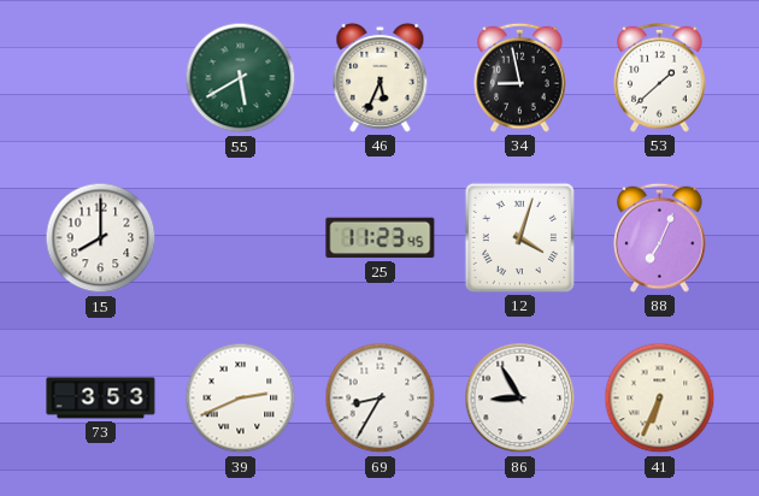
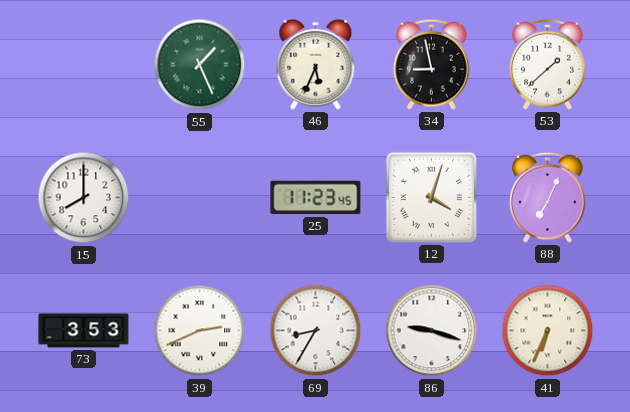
55: 5:40 -> 1:26 (200, 65)
86: 8:55 -> 9:18 (432, 331)
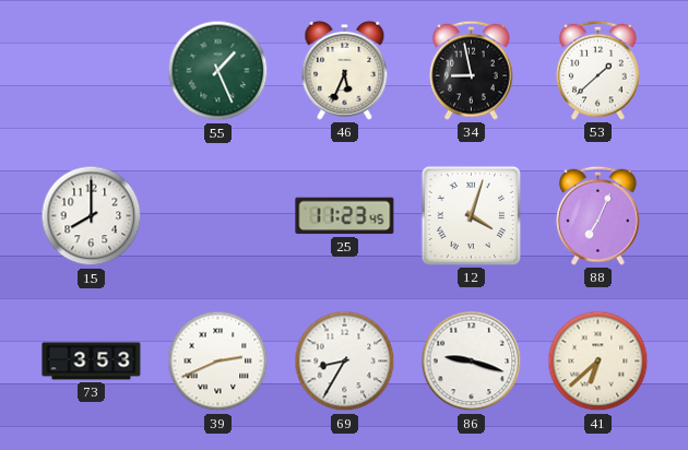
41: 6:34 -> 6:38 (598, 362)
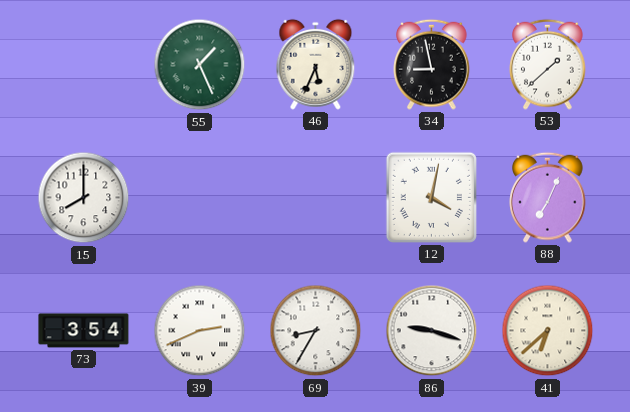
25: 11:23 -> none (345, 216)
12: 4:03 -> 4:02 (431, 197)
73: 3:53 -> 3:54 (84, 331)
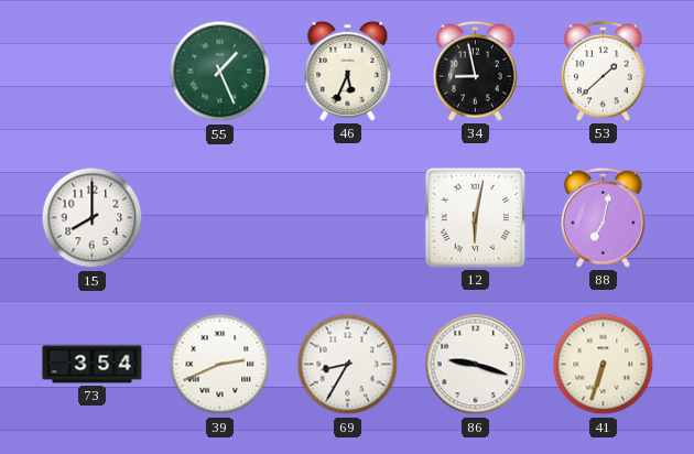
12: 4:02 -> 6:02 (475, 217)
88: 7:04 -> 7:02 (604, 217)
41: 6:38 -> 6:33 (604, 365)
